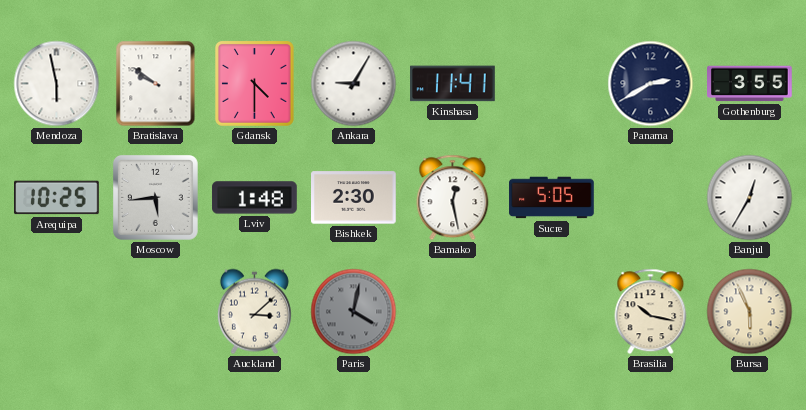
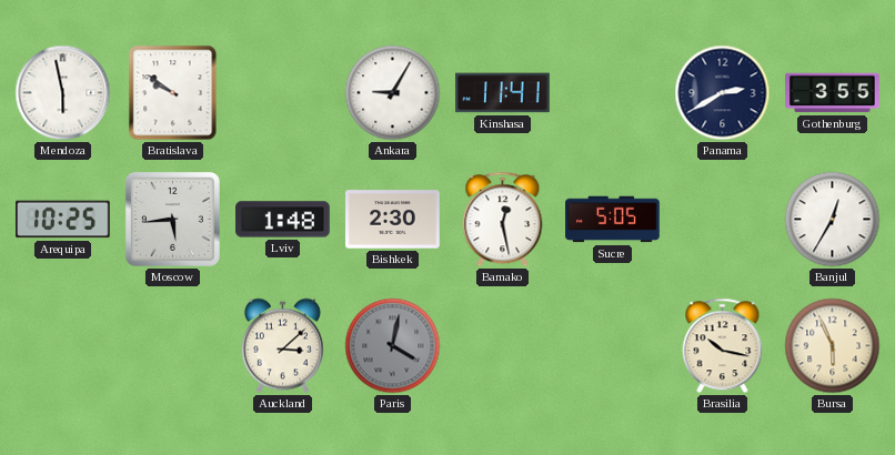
Gdansk: 4:30 -> none (254, 83)
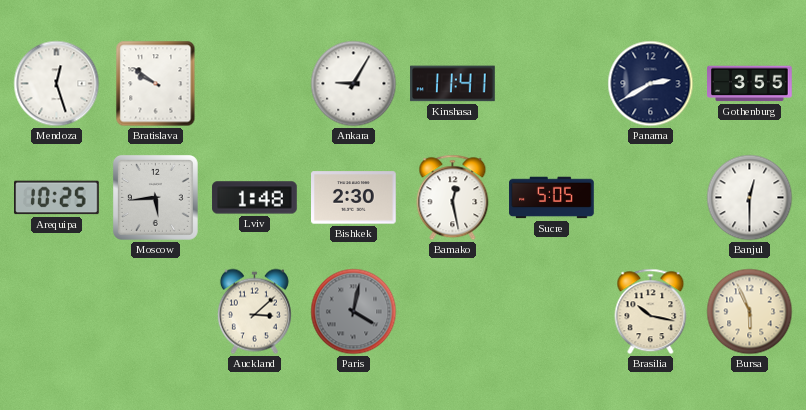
Mendoza: 5:58 -> 12:27 (57, 84)
Banjul: 12:35 -> 12:30 (750, 198)
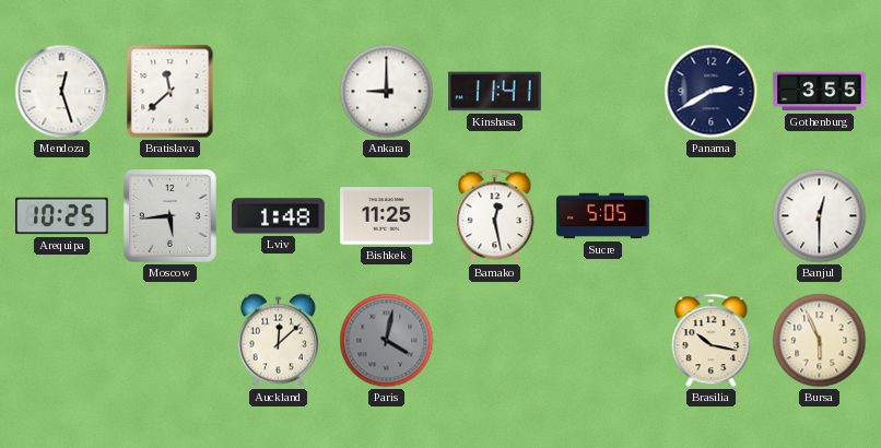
Bratislava: 9:51 -> 11:38 (171, 92)
Ankara: 9:05 -> 9:00 (387, 92)
Bishkek: 2:30 -> 11:25 (387, 216)
Auckland: 3:08 -> 12:08 (278, 341)
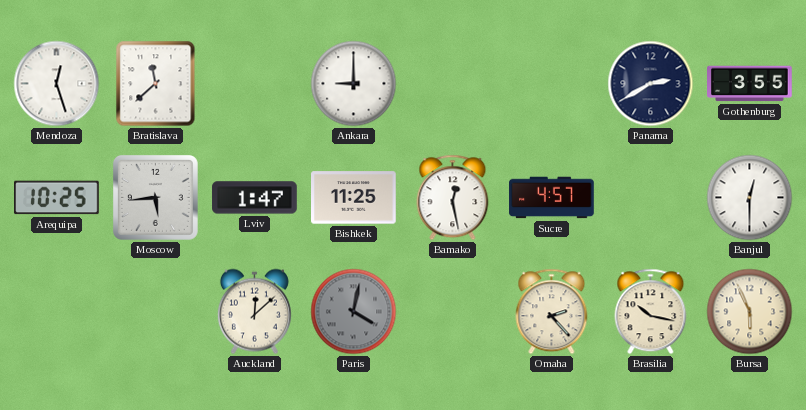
Kinshasa: 11:41 -> none (495, 92)
Lviv: 1:48 -> 1:47 (255, 198)
Sucre: 5:05 -> 4:57 (552, 198)
Omaha: none -> 2:23 (552, 312)
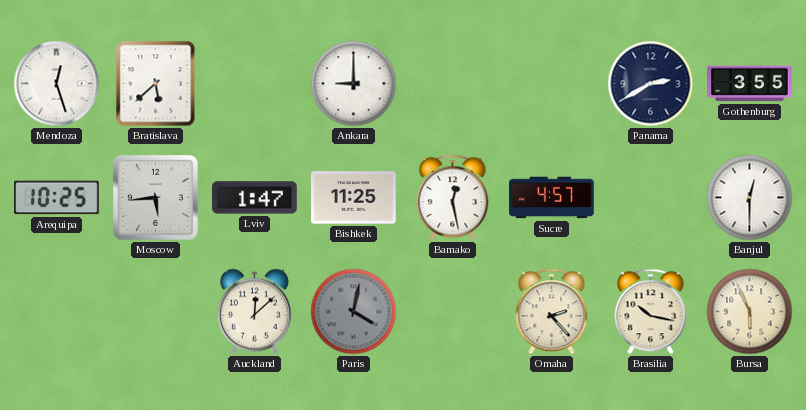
Bratislava: 11:38 -> 5:38 (156, 84)
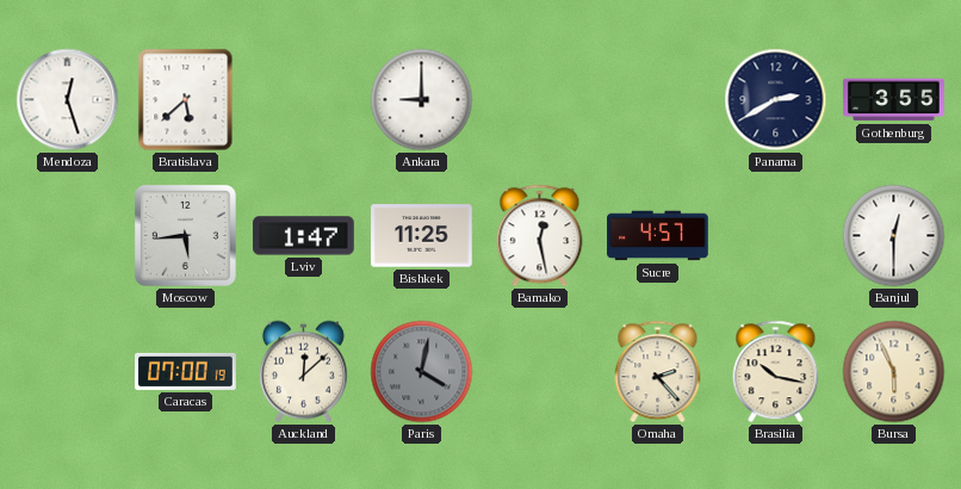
Arequipa: 10:25 -> none (57, 198)
Caracas: none -> 07:00 (186, 371)
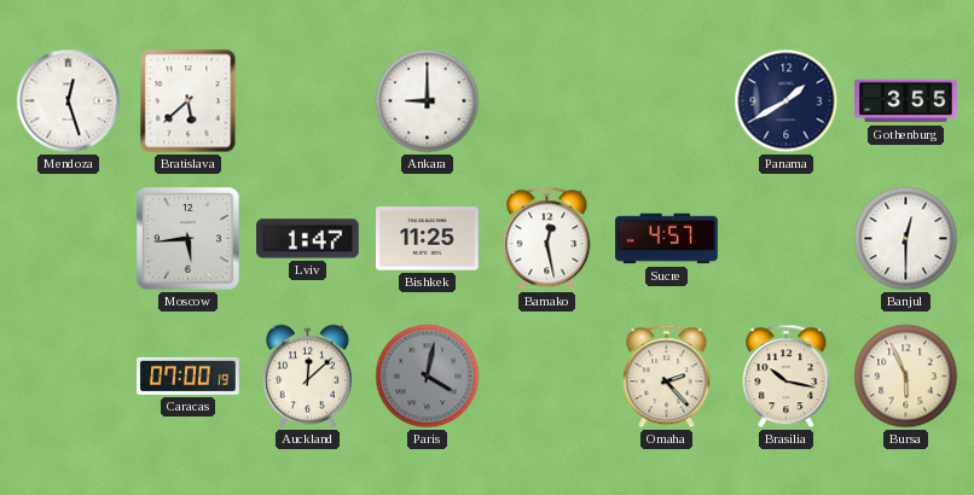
Panama: 2:40 -> 1:40 (787, 101)
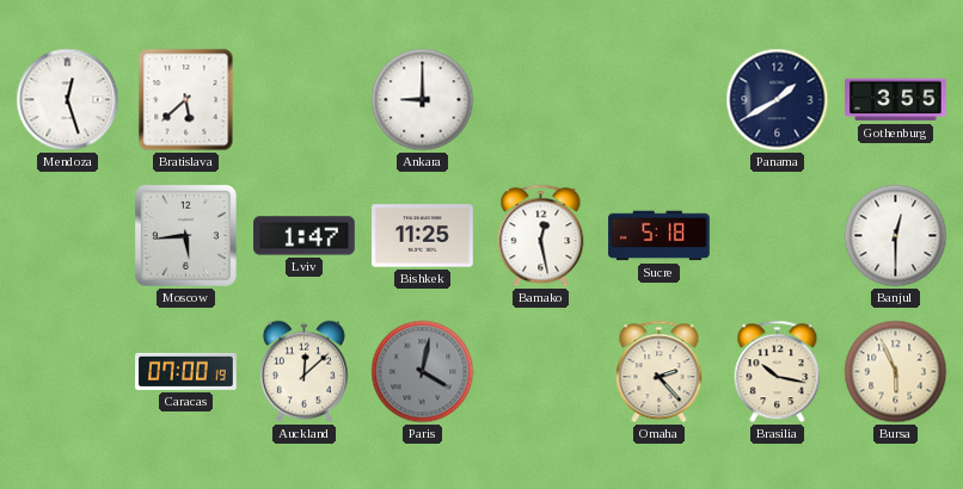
Sucre: 4:57 -> 5:18 (660, 236)
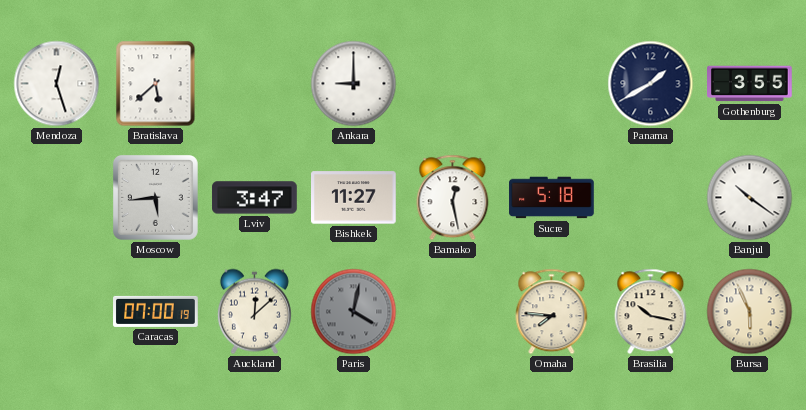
Lviv: 1:47 -> 3:47 (255, 198)
Bishkek: 11:25 -> 11:27 (354, 198)
Banjul: 12:30 -> 10:21 (750, 198)
Omaha: 2:23 -> 7:46 (552, 312)
